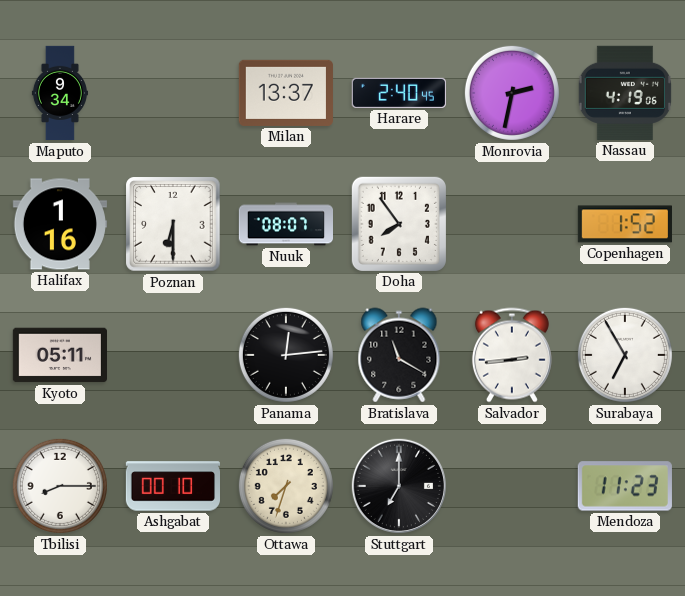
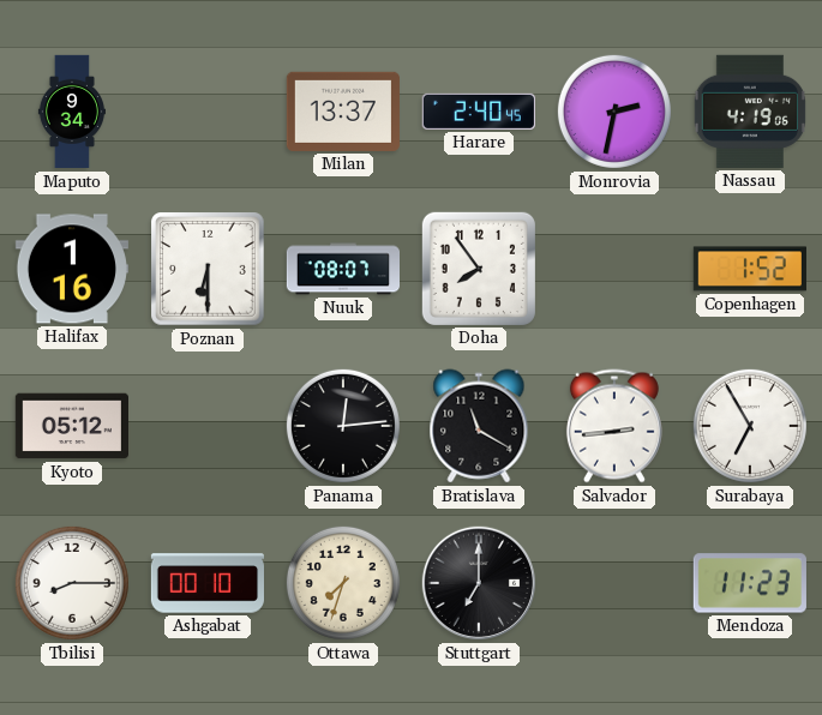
Kyoto: 05:11 -> 05:12 (71, 426)
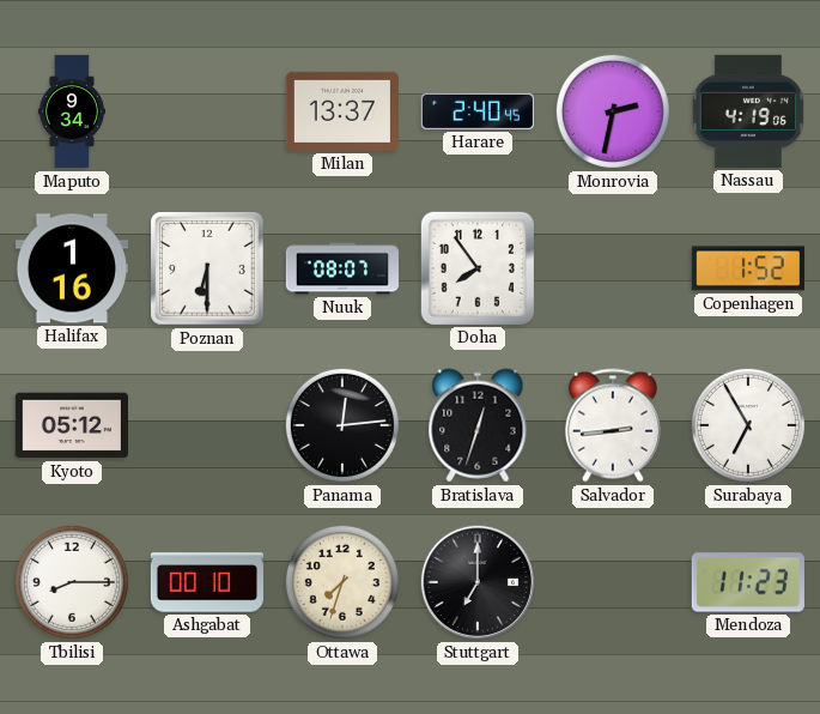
Bratislava: 11:20 -> 12:33 (478, 425)
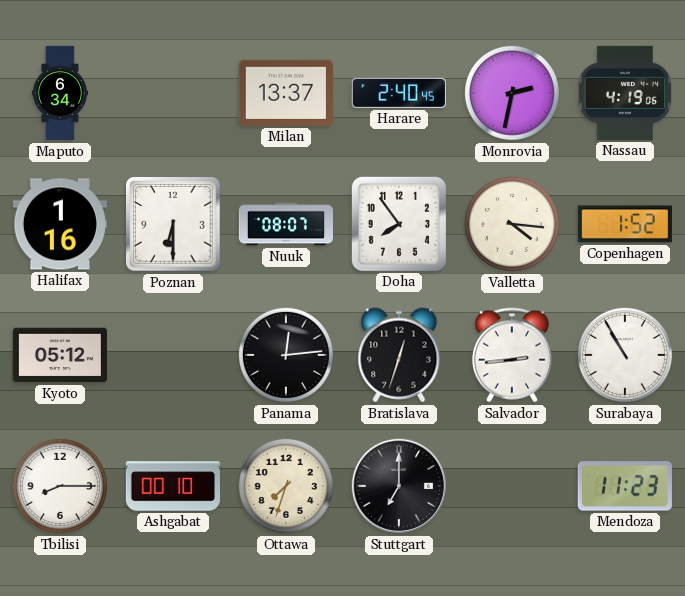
Maputo: 9:34 -> 6:34 (60, 93)
Valletta: none -> 4:16 (512, 224)
Surabaya: 6:55 -> 10:55 (625, 355)
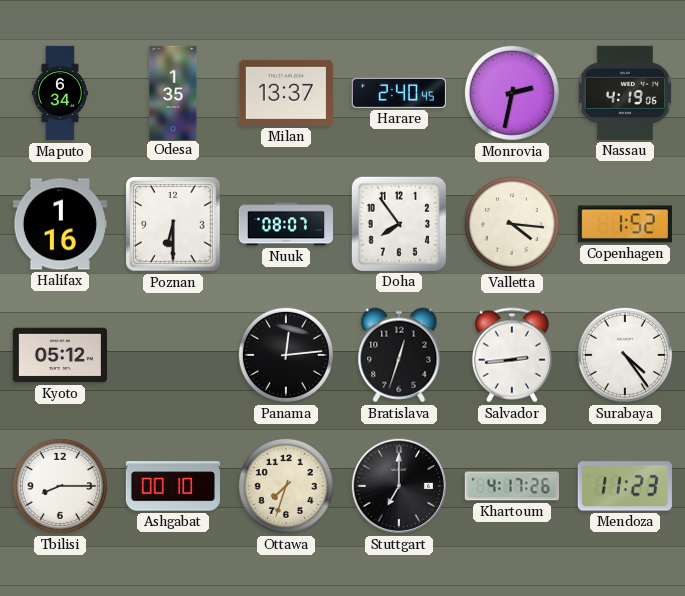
Odesa: none -> 1:35 (173, 92)
Surabaya: 10:55 -> 4:24 (625, 355)
Khartoum: none -> 4:17 (512, 486)
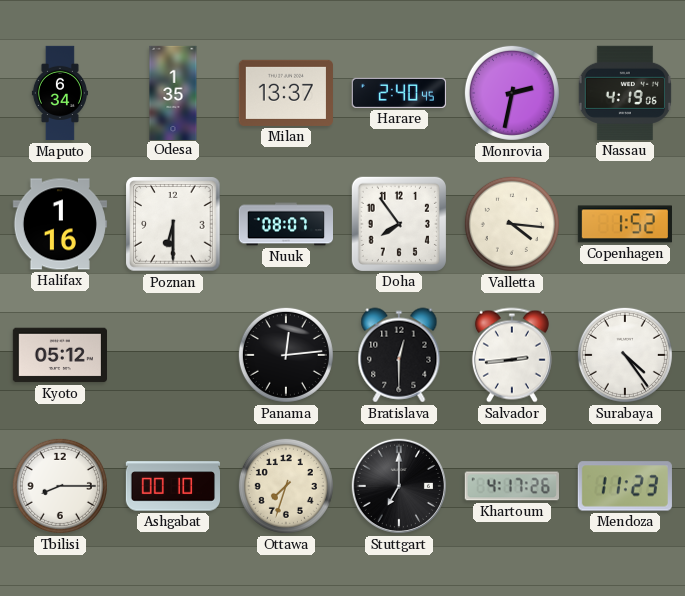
Bratislava: 12:33 -> 12:30 (399, 355)
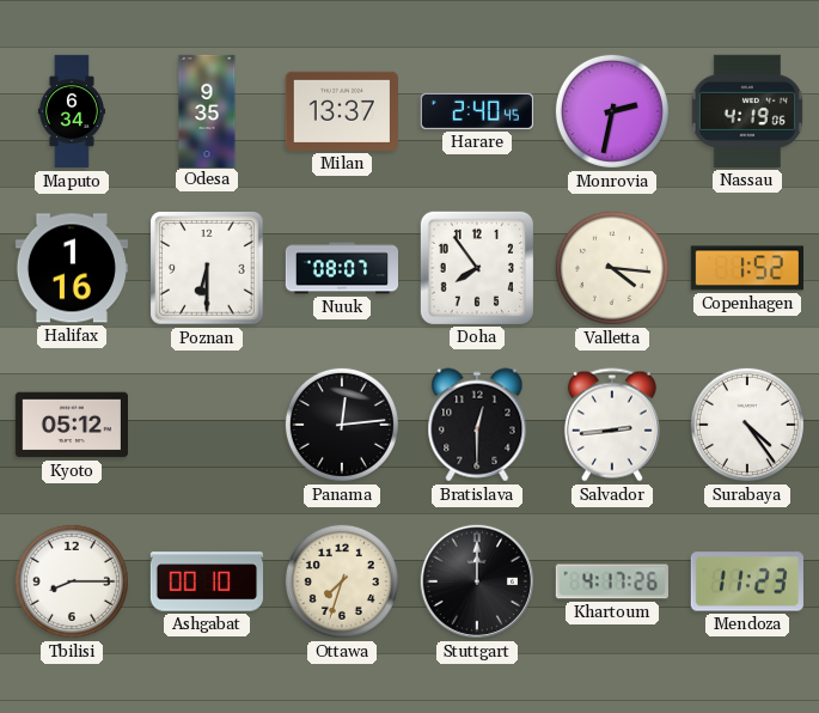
Odesa: 1:35 -> 9:35 (207, 110)
Stuttgart: 7:00 -> 12:00 (477, 581)
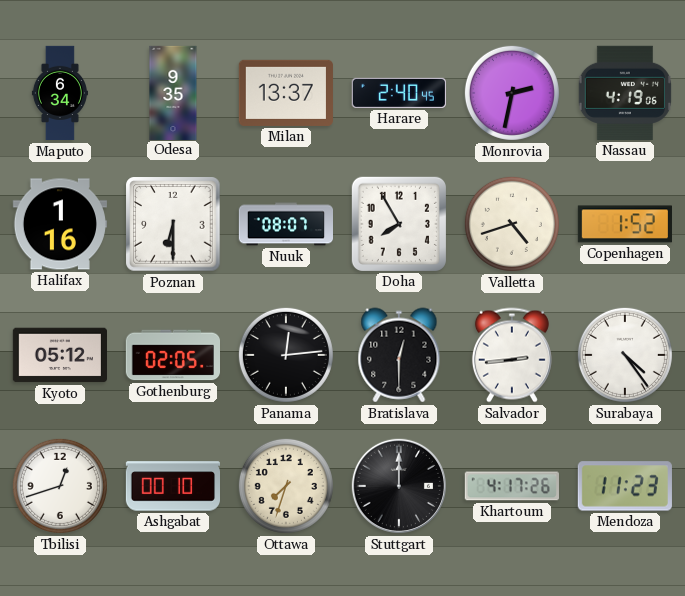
Doha: 7:54 -> 7:55 (399, 224)
Valletta: 4:16 -> 4:42 (512, 224)
Gothenburg: none -> 02:05 (172, 355)
Tbilisi: 8:15 -> 12:42 (60, 486)
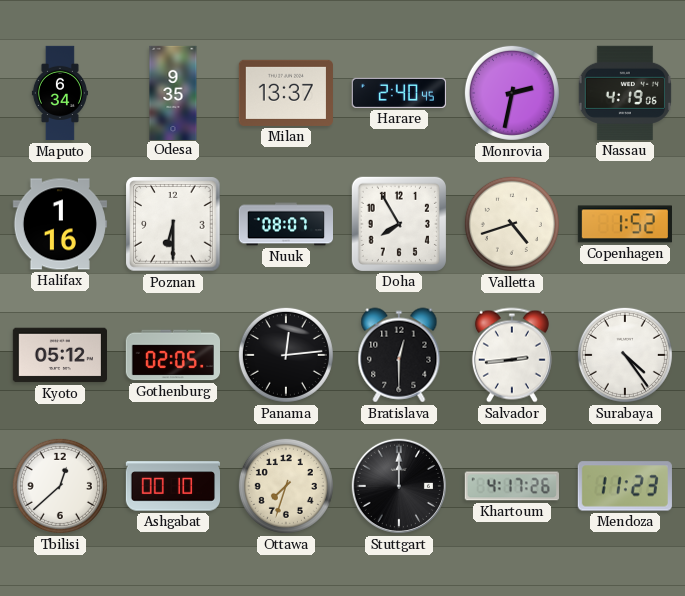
Tbilisi: 12:42 -> 12:38 (60, 486)
